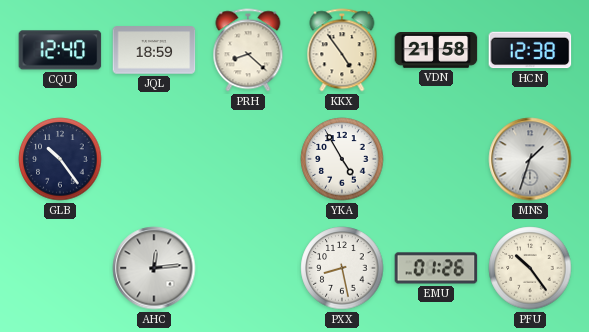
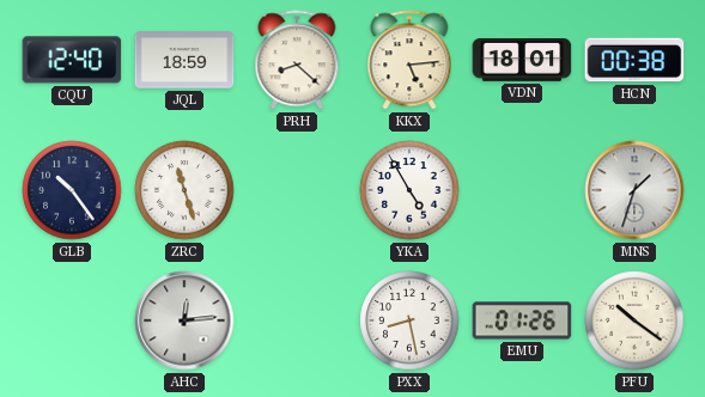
KKX: 4:54 -> 5:14 (409, 60)
VDN: 21:58 -> 18:01 (522, 61)
HCN: 12:38 -> 00:38 (634, 60)
ZRC: none -> 11:27 (184, 190)
PFU: 10:24 -> 10:21 (634, 320)
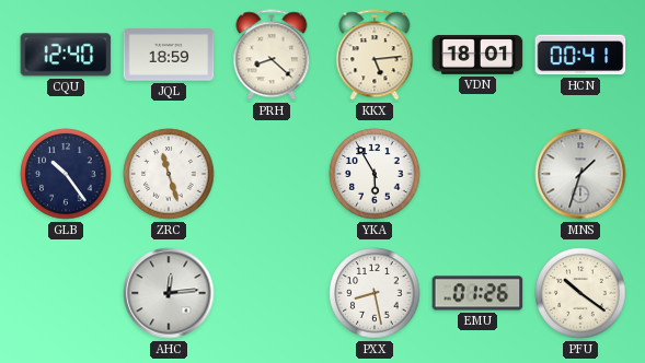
HCN: 00:38 -> 00:41 (580, 55)
YKA: 4:55 -> 5:55 (375, 174)
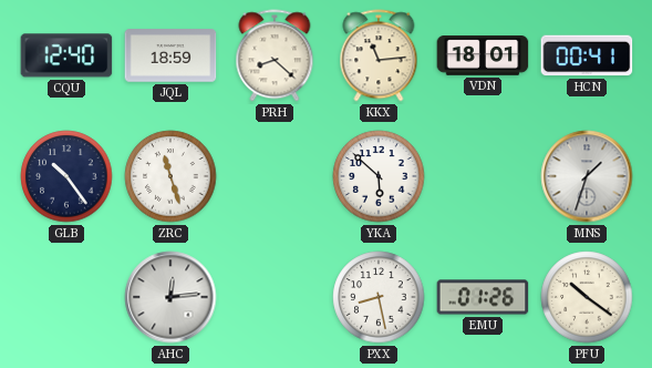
KKX: 5:14 -> 11:14 (379, 55)
YKA: 5:55 -> 5:52 (379, 176)
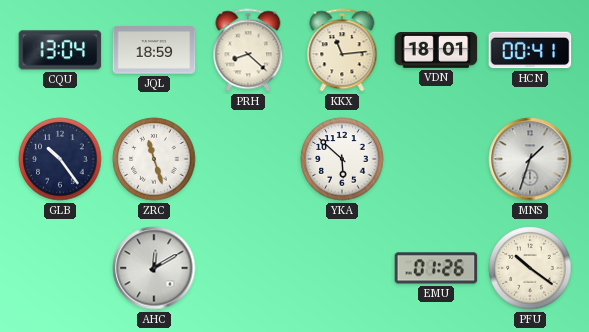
CQU: 12:40 -> 13:04 (60, 50)
AHC: 12:14 -> 12:10 (154, 268)
PXX: 8:28 -> none (379, 297)
